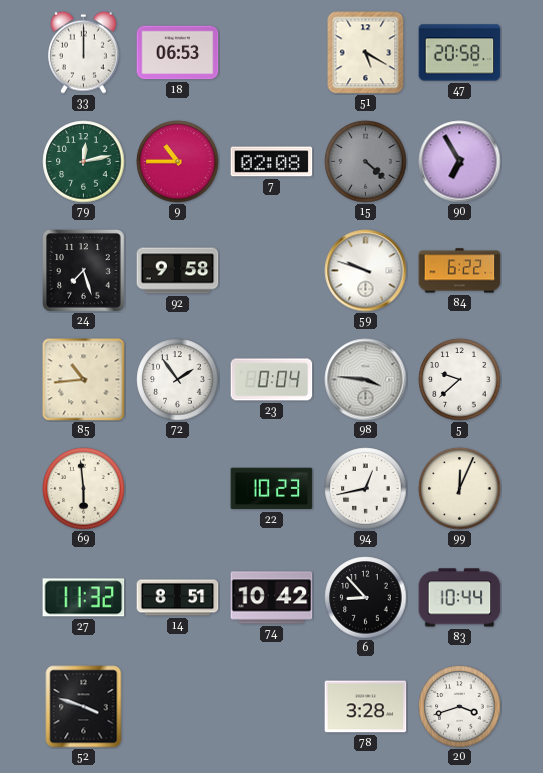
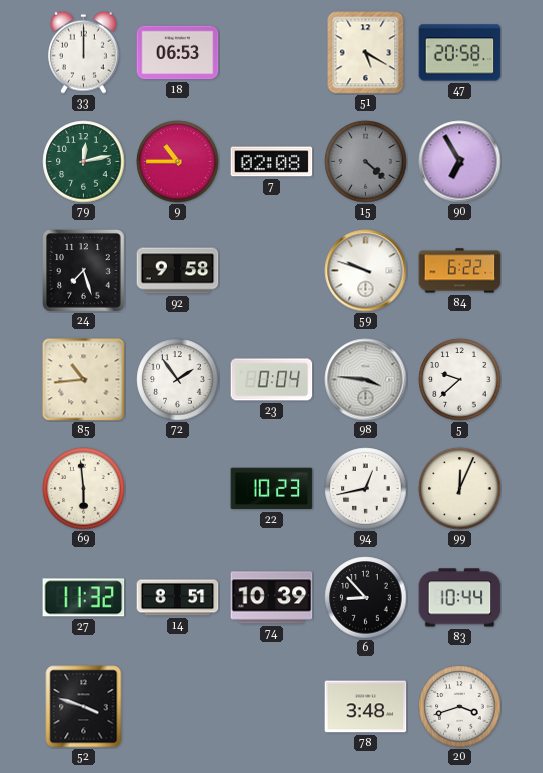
74: 10:42 -> 10:39 (272, 598)
78: 3:28 -> 3:48 (366, 707)
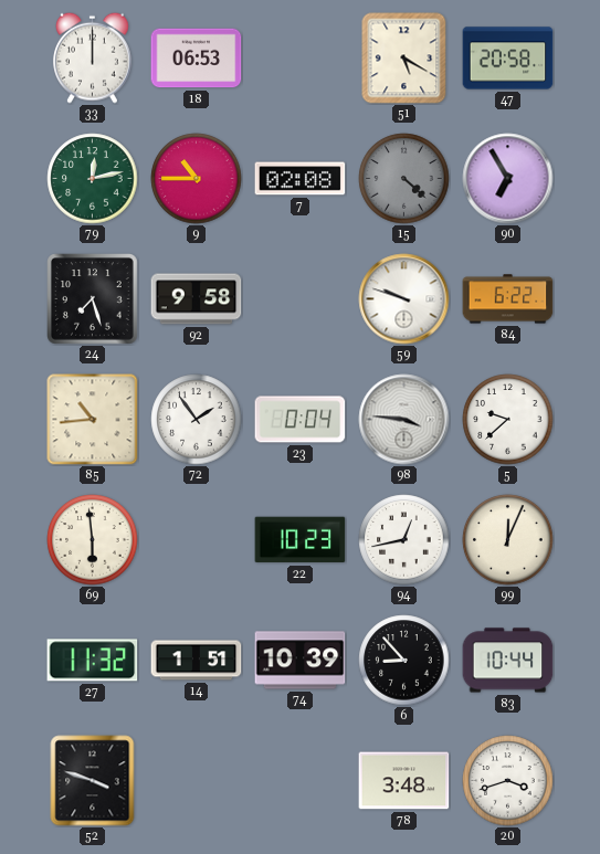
14: 8:51 -> 1:51 (197, 661)
